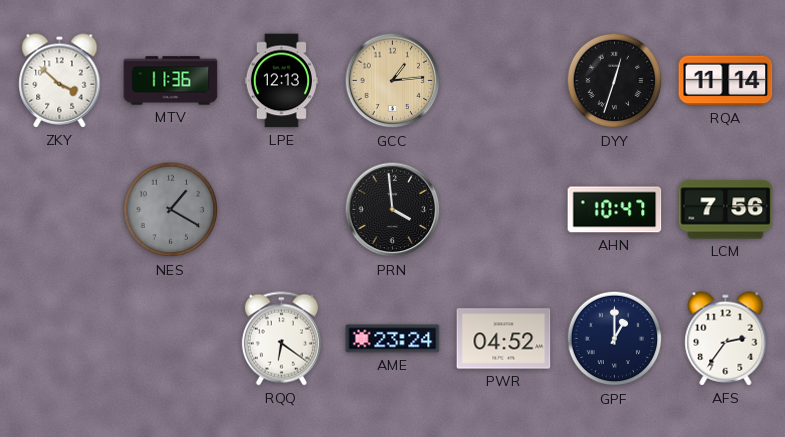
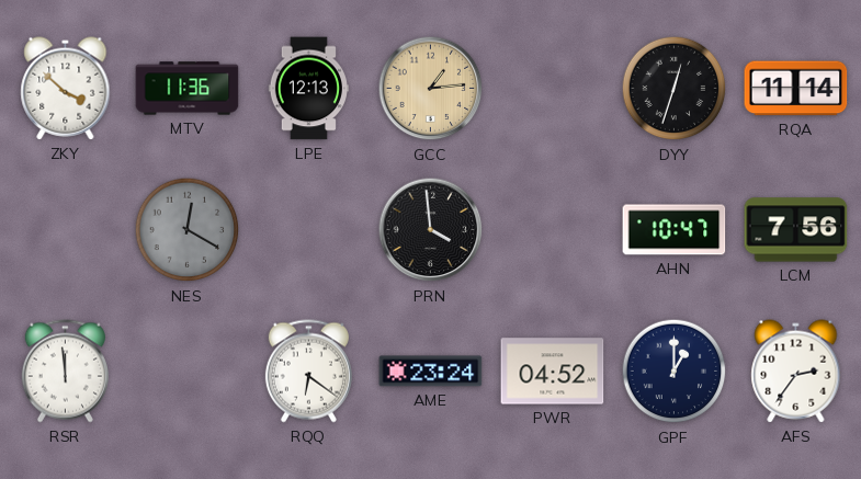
NES: 1:20 -> 12:20 (188, 230)
RSR: none -> 11:59 (65, 372)
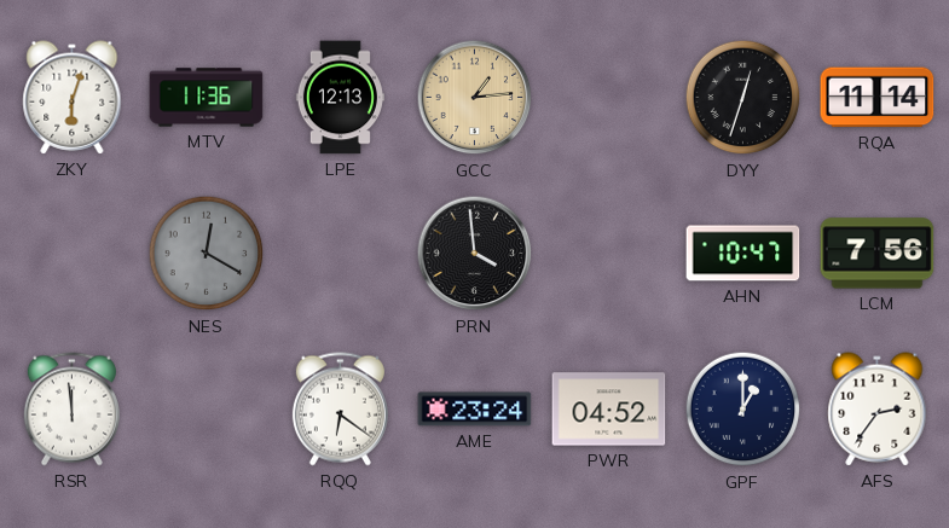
ZKY: 3:52 -> 6:03 (73, 98)
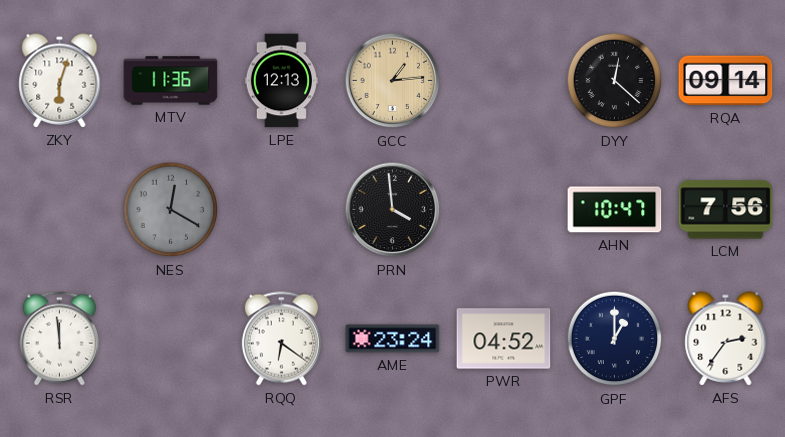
DYY: 12:33 -> 12:22 (615, 81)
RQA: 11:14 -> 09:14 (726, 81)
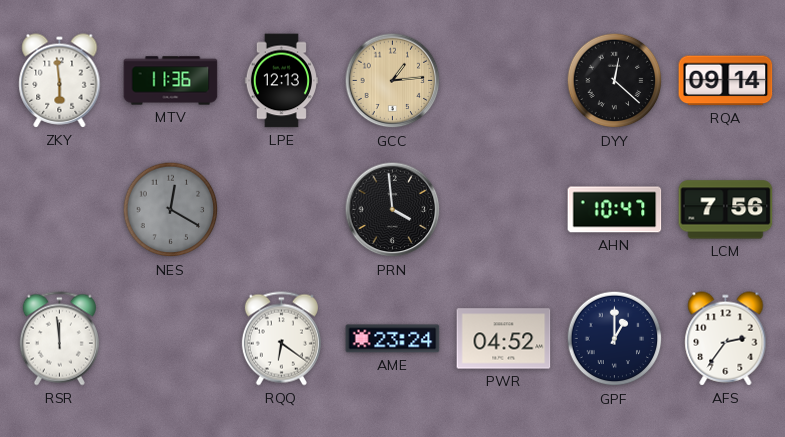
ZKY: 6:03 -> 5:59 (60, 81)
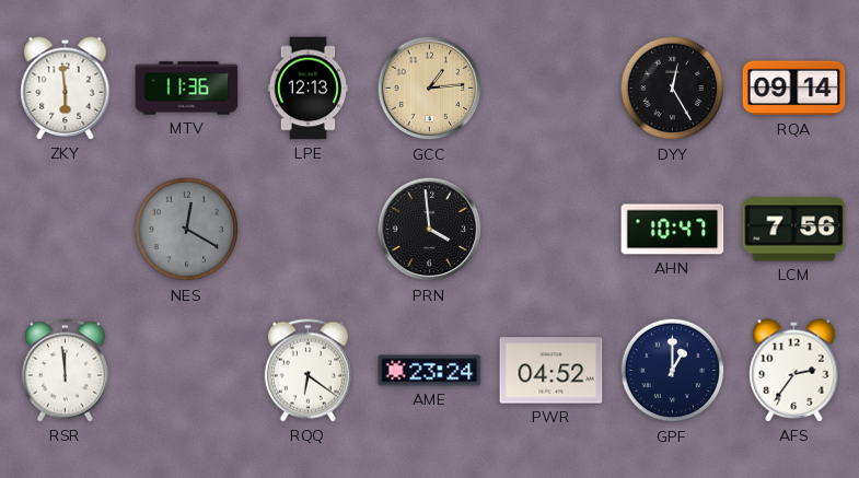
DYY: 12:22 -> 12:25 (673, 89)
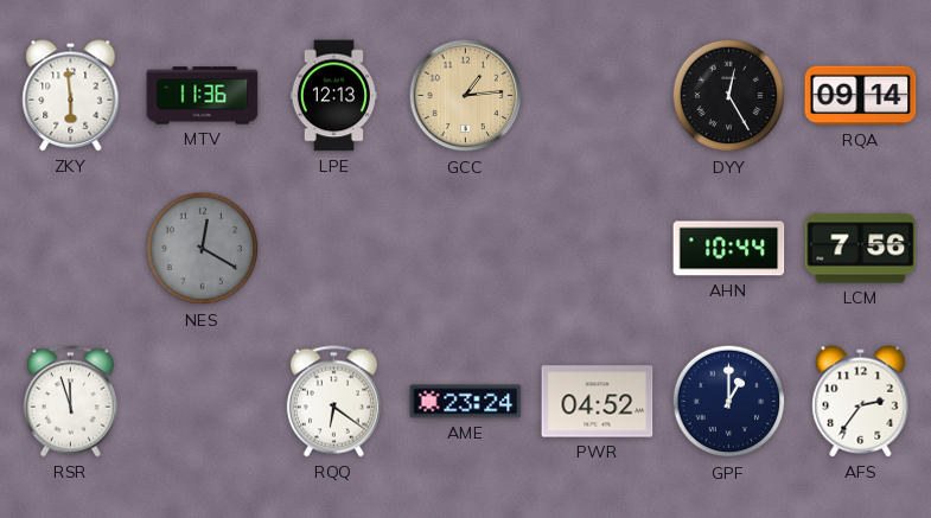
PRN: 3:59 -> none (430, 230)
AHN: 10:47 -> 10:44 (729, 249)
RSR: 11:59 -> 11:57 (70, 402)
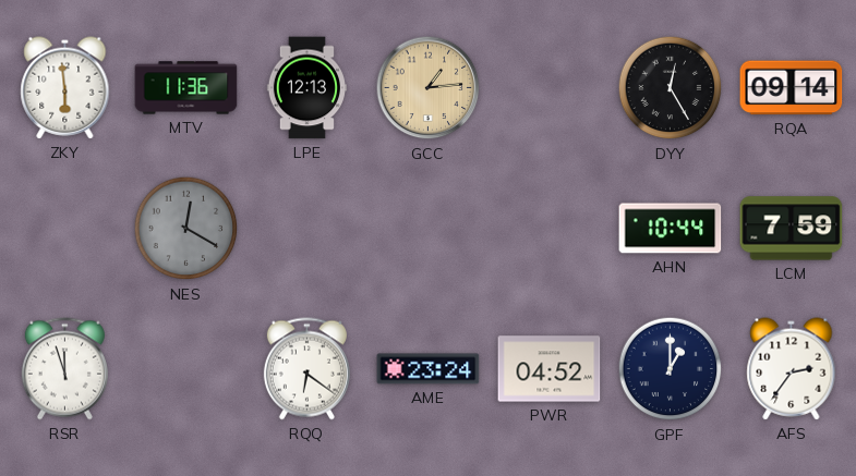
LCM: 7:56 -> 7:59 (792, 229)
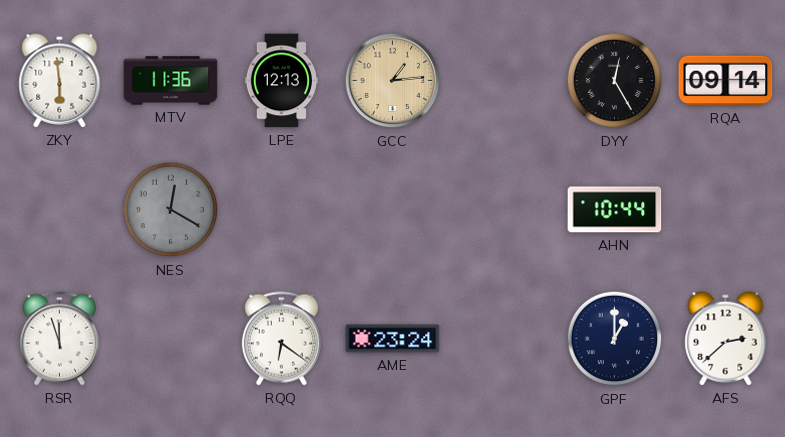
LCM: 7:59 -> none (792, 229)
PWR: 04:52 -> none (550, 369)
AFS: 2:36 -> 2:38 (726, 339)
